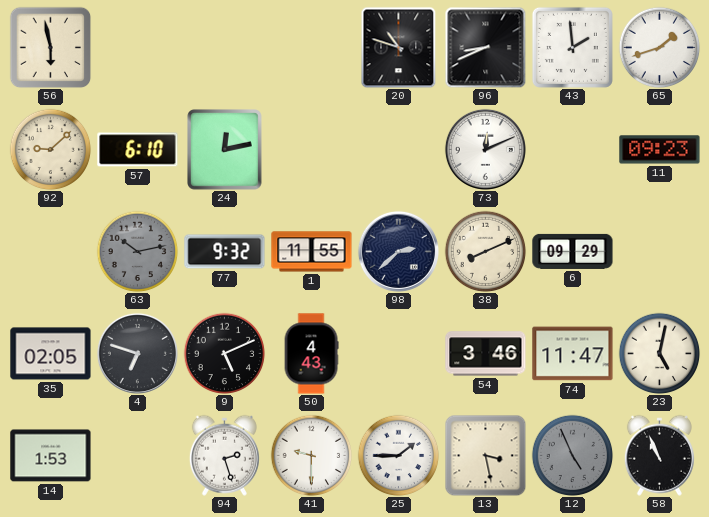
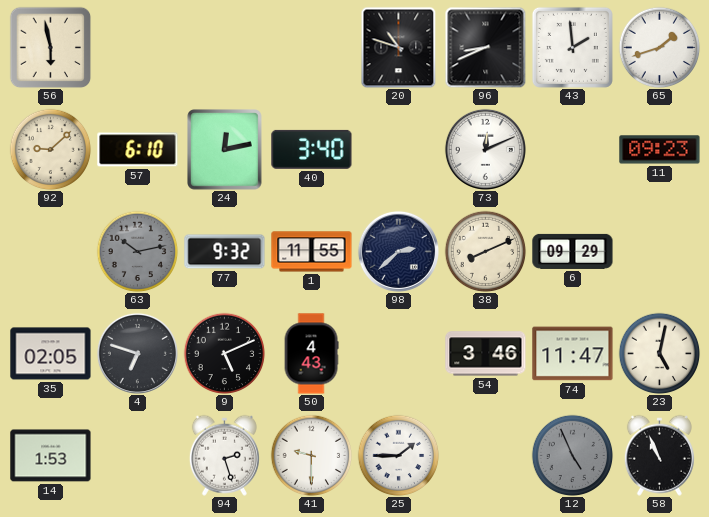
40: none -> 3:40 (312, 149)
13: 3:28 -> none (485, 455)
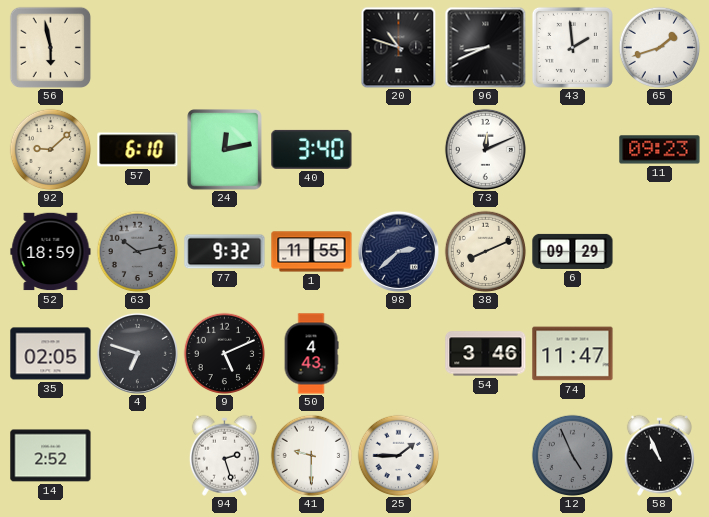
52: none -> 18:59 (51, 252)
23: 5:02 -> none (659, 353)
14: 1:53 -> 2:52 (51, 456)
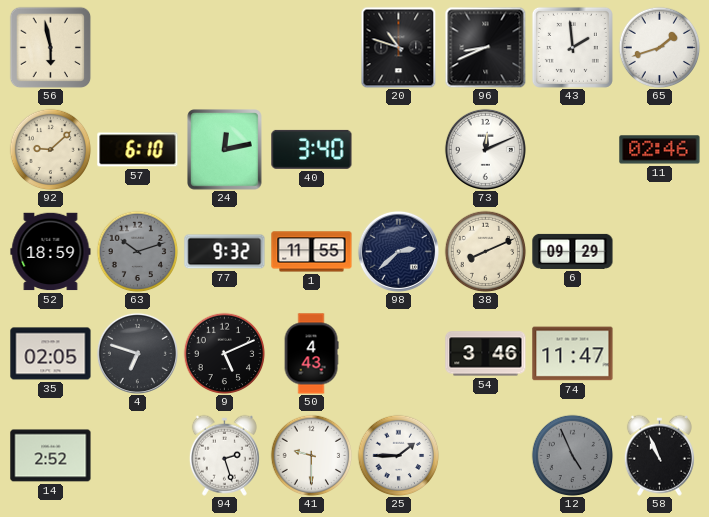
11: 09:23 -> 02:46 (660, 150)
63: 10:13 -> 10:12 (137, 251)
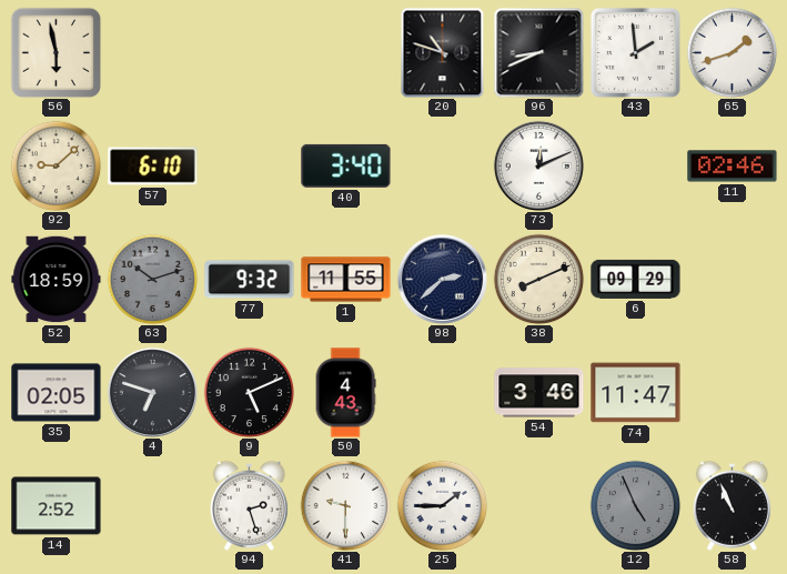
24: 12:13 -> none (225, 150)
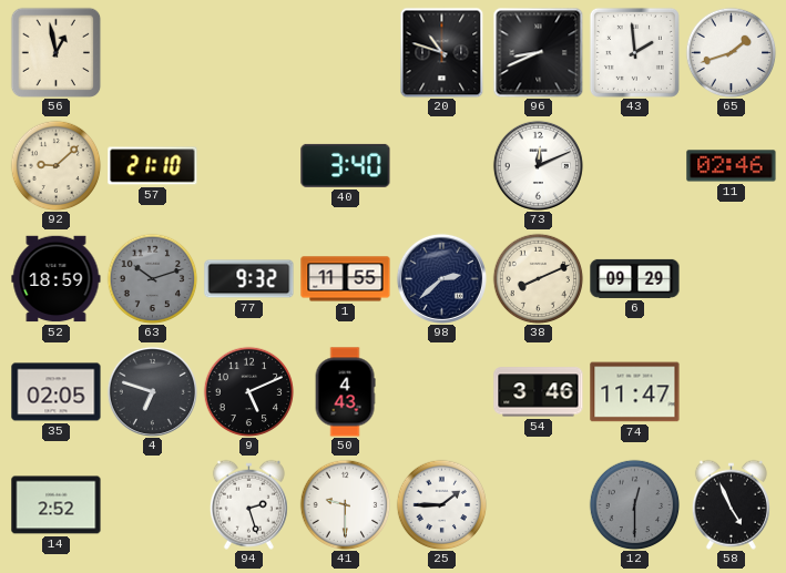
56: 5:58 -> 12:58 (55, 52)
57: 6:10 -> 21:10 (153, 166)
12: 4:56 -> 12:30 (634, 504)
58: 10:56 -> 4:56 (731, 504)
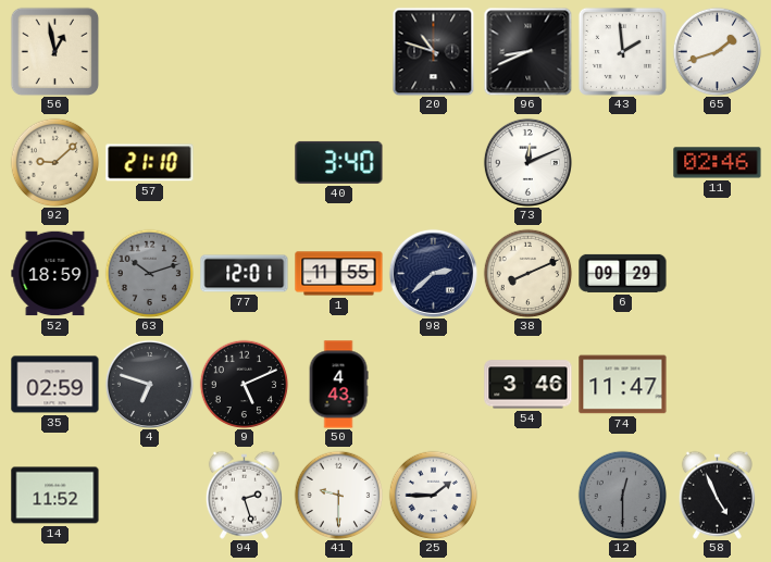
77: 9:32 -> 12:01 (245, 274)
35: 02:05 -> 02:59 (55, 385)
14: 2:52 -> 11:52 (55, 496)
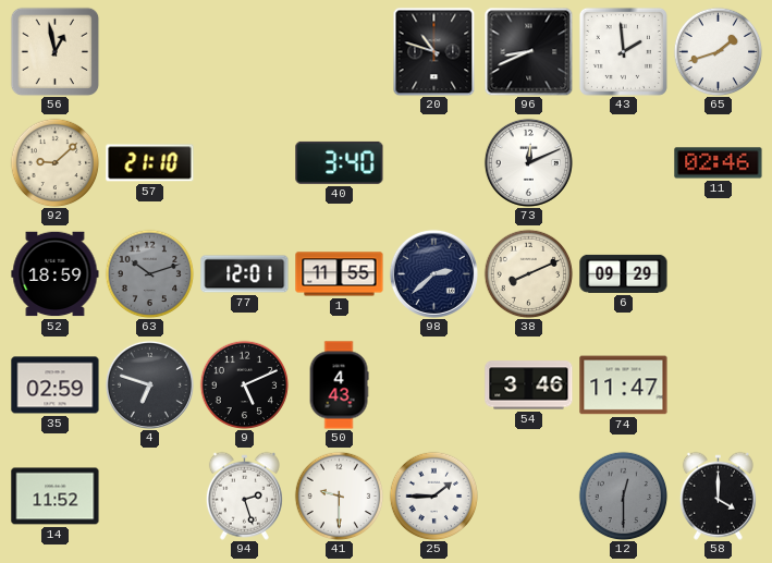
58: 4:56 -> 4:00 (718, 495)
